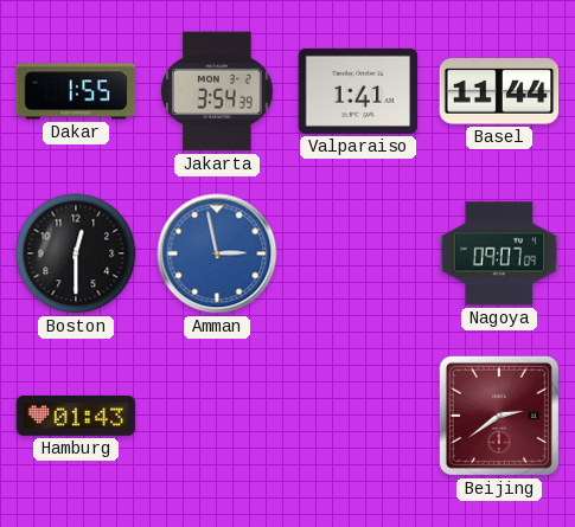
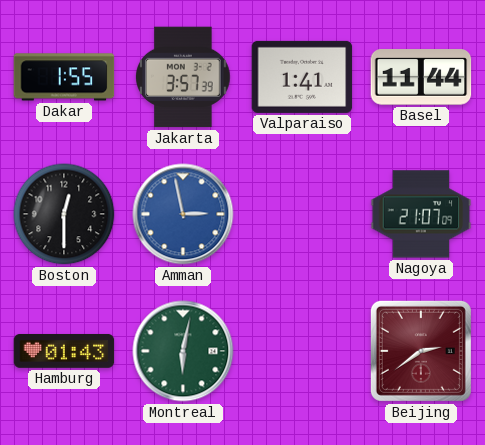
Jakarta: 3:54 -> 3:57 (184, 77)
Nagoya: 09:07 -> 21:07 (421, 214)
Montreal: none -> 6:02 (183, 351)
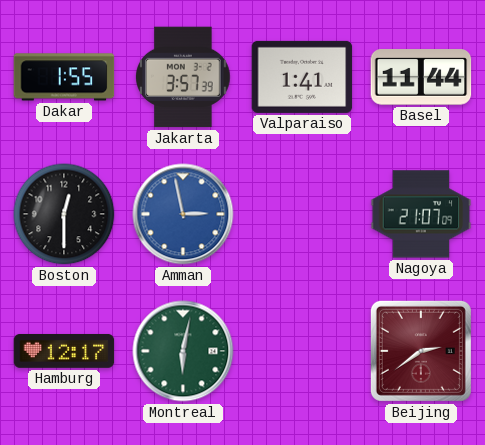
Hamburg: 01:43 -> 12:17 (64, 351)
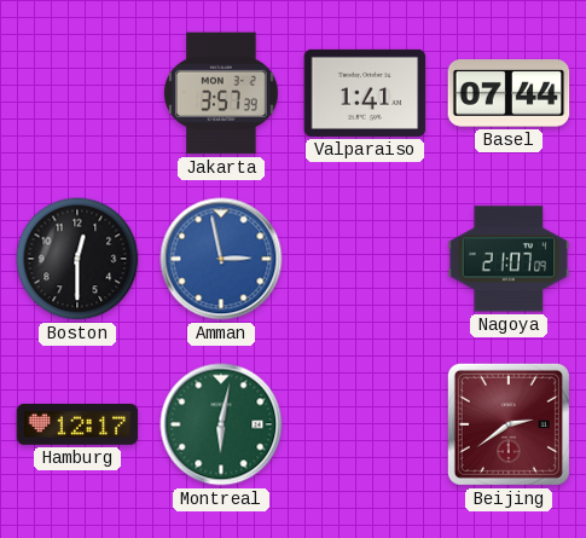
Dakar: 1:55 -> none (64, 77)
Basel: 11:44 -> 07:44 (509, 93)
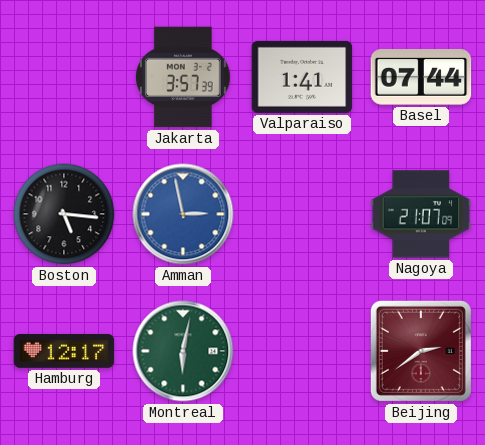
Boston: 12:30 -> 5:16 (64, 214)
